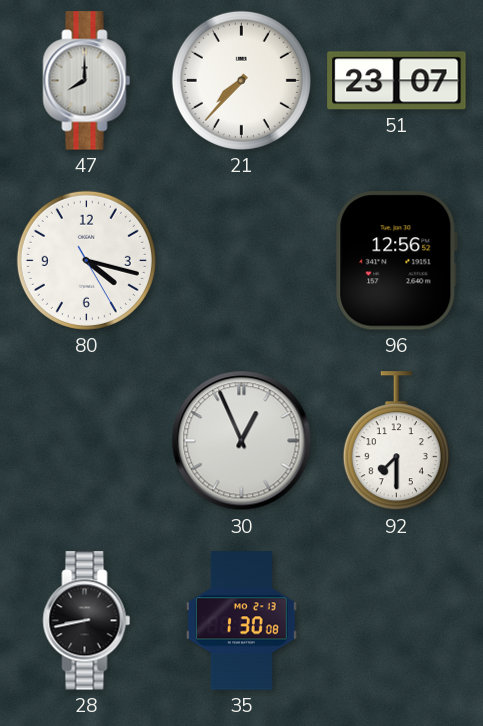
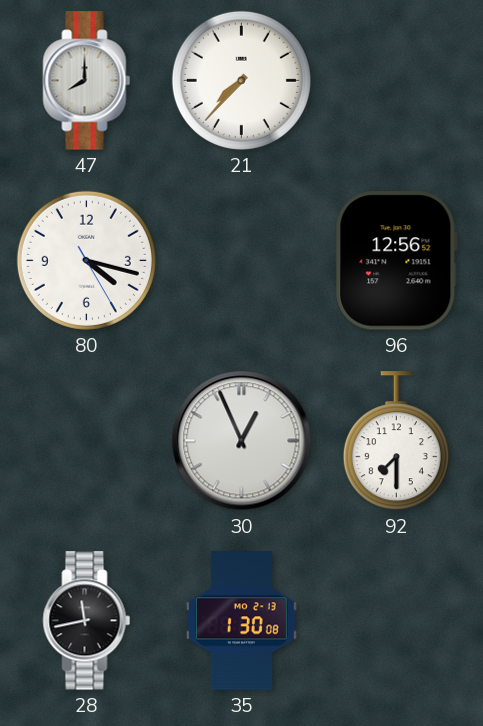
51: 23:07 -> none (397, 81)
28: 8:43 -> 11:43 (87, 621)
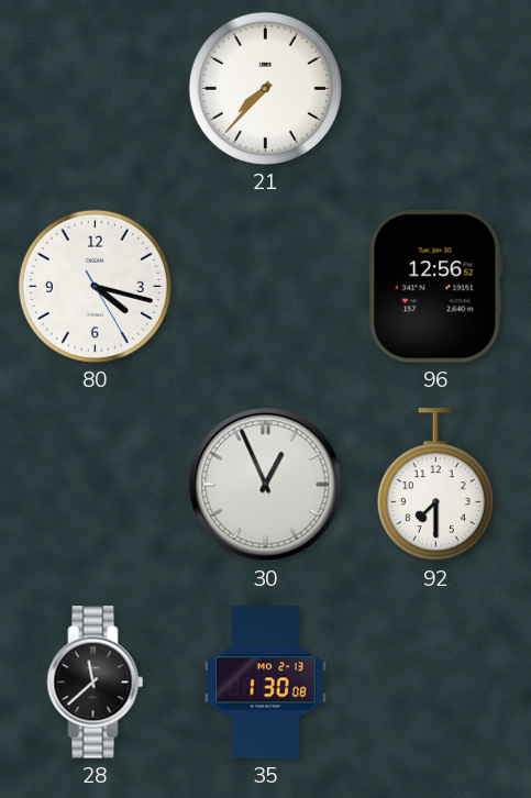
47: 8:00 -> none (87, 81)
28: 11:43 -> 11:38 (96, 683)
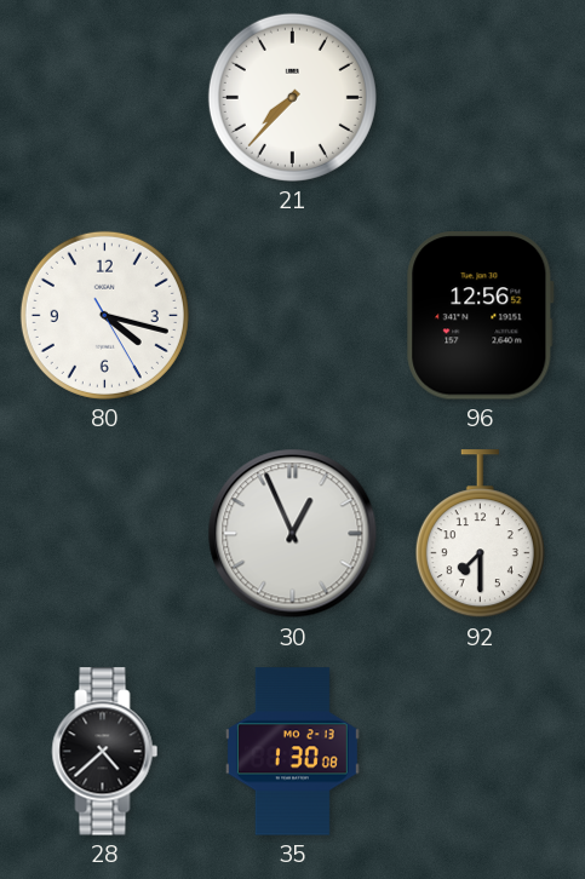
28: 11:38 -> 4:38 (105, 752)
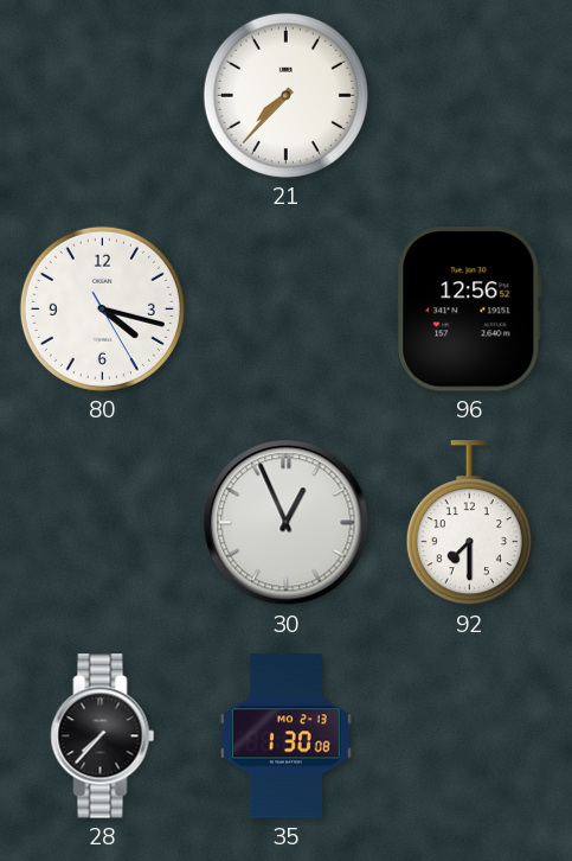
28: 4:38 -> 7:37 (103, 736)
